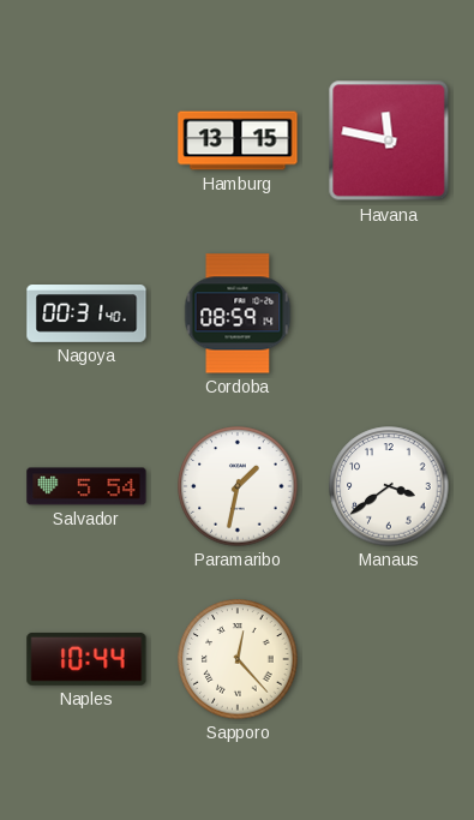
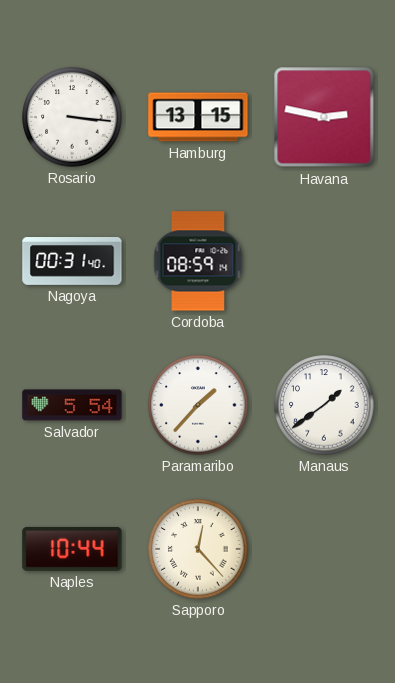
Rosario: none -> 3:16 (72, 117)
Havana: 11:47 -> 2:47 (324, 117)
Paramaribo: 1:32 -> 1:37 (198, 405)
Manaus: 3:39 -> 1:39 (324, 405)
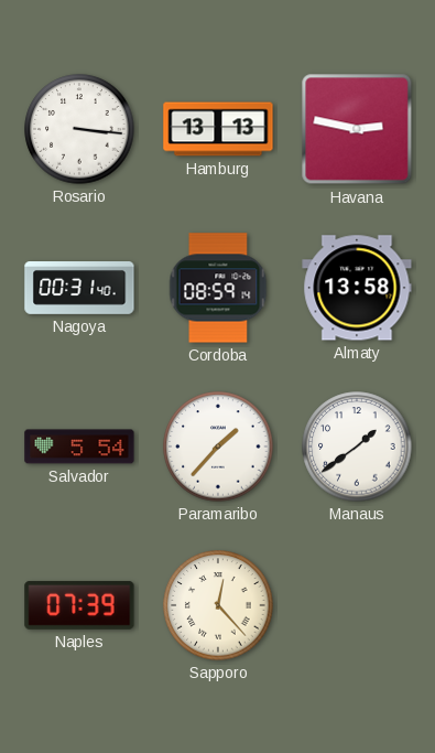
Hamburg: 13:15 -> 13:13 (218, 129)
Almaty: none -> 13:58 (357, 288)
Naples: 10:44 -> 07:39 (79, 605)
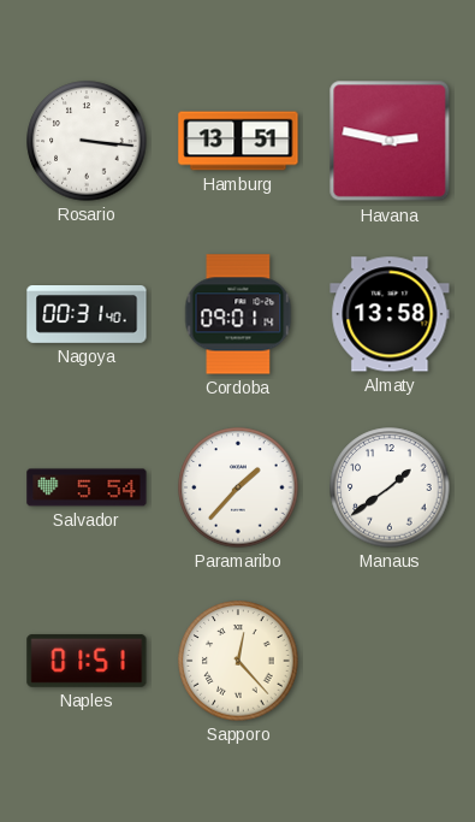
Hamburg: 13:13 -> 13:51 (238, 141)
Cordoba: 08:59 -> 09:01 (238, 314)
Naples: 07:39 -> 01:51 (87, 661)
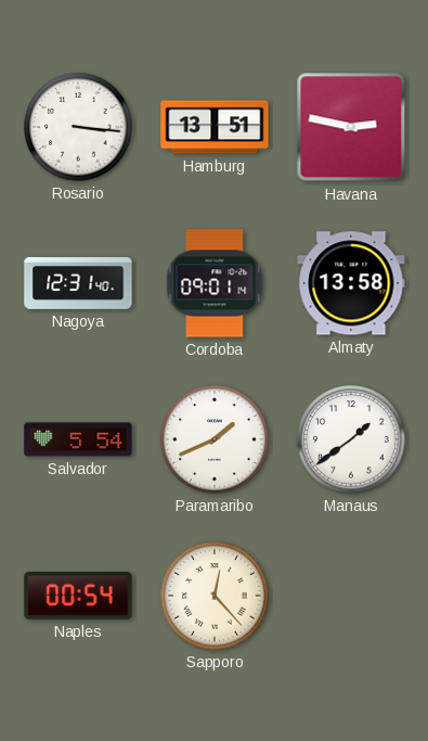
Nagoya: 00:31 -> 12:31 (78, 284)
Paramaribo: 1:37 -> 1:41 (215, 439)
Naples: 01:51 -> 00:54 (78, 596)
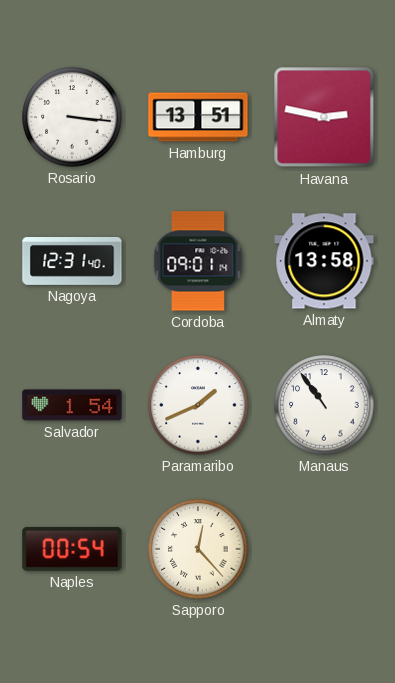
Salvador: 5:54 -> 1:54 (72, 405)
Manaus: 1:39 -> 10:54 (324, 405)
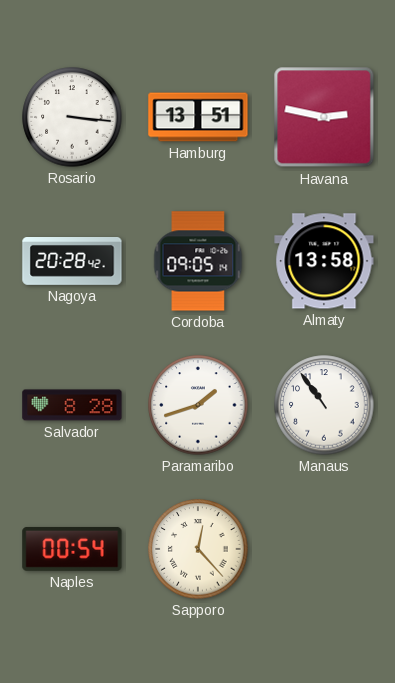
Nagoya: 12:31 -> 20:28 (72, 262)
Cordoba: 09:01 -> 09:05 (198, 261)
Salvador: 1:54 -> 8:28 (72, 405)
Paramaribo: 1:41 -> 1:42 (198, 405)
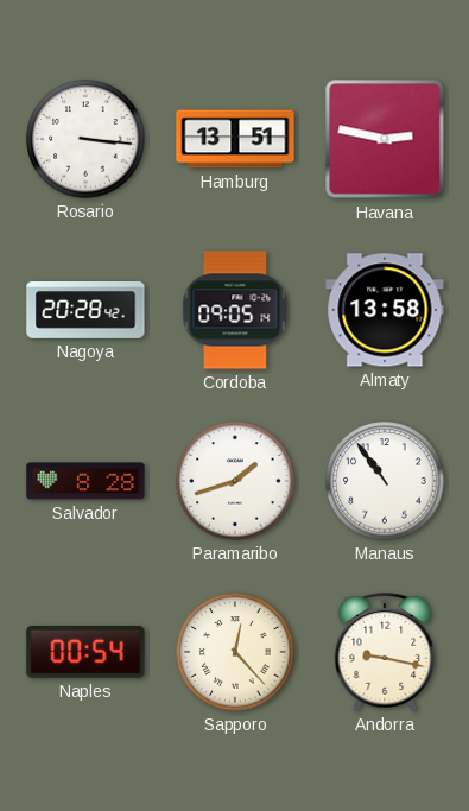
Andorra: none -> 9:17 (385, 652)
